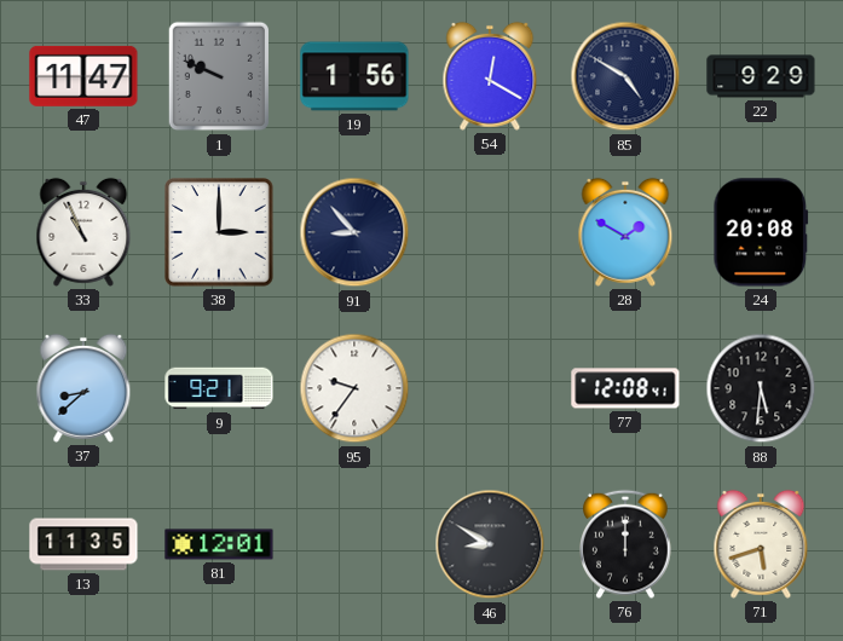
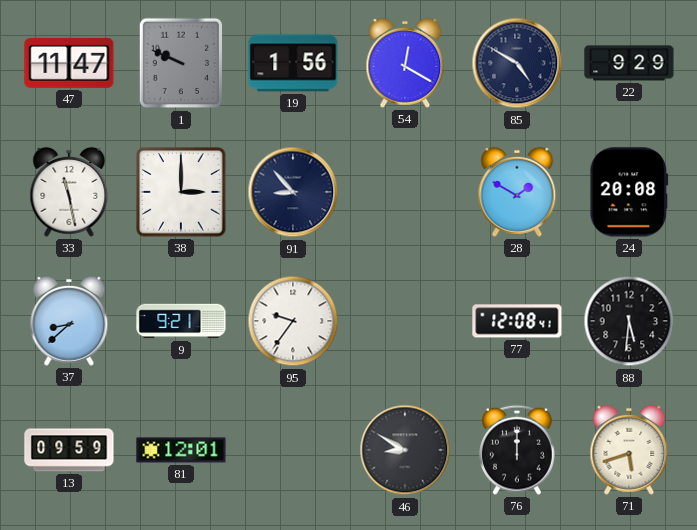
33: 10:56 -> 11:28 (69, 192)
13: 11:35 -> 09:59 (69, 450)
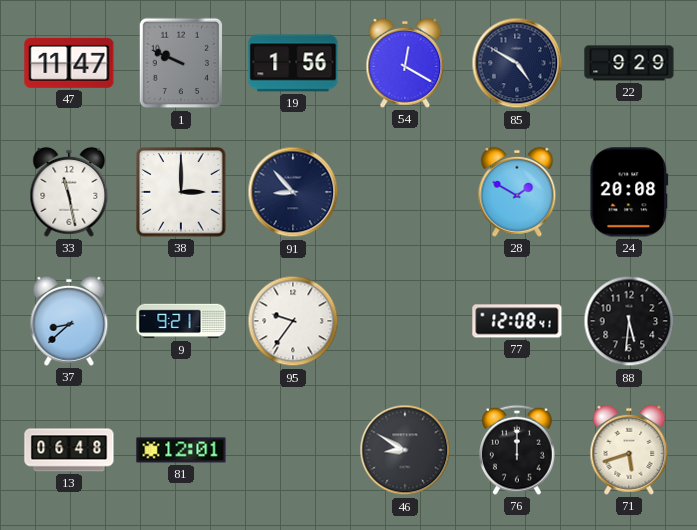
13: 09:59 -> 06:48 (69, 450)
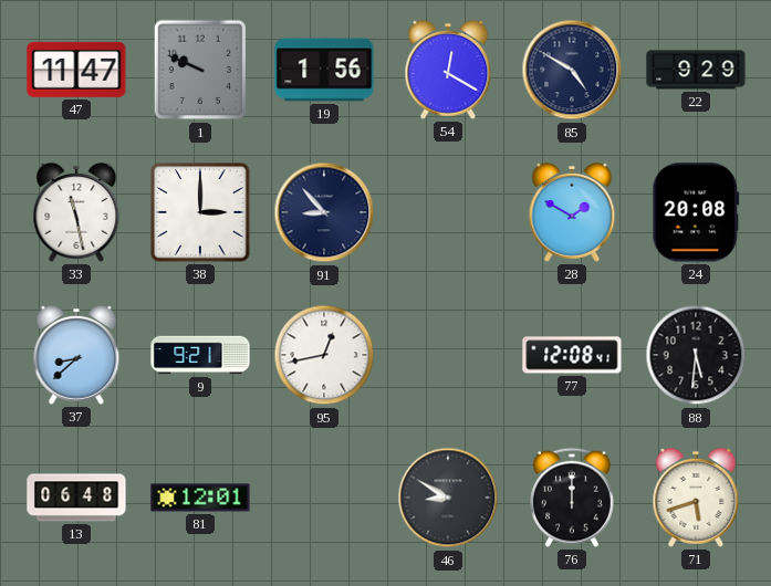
95: 9:36 -> 12:43 (324, 355)
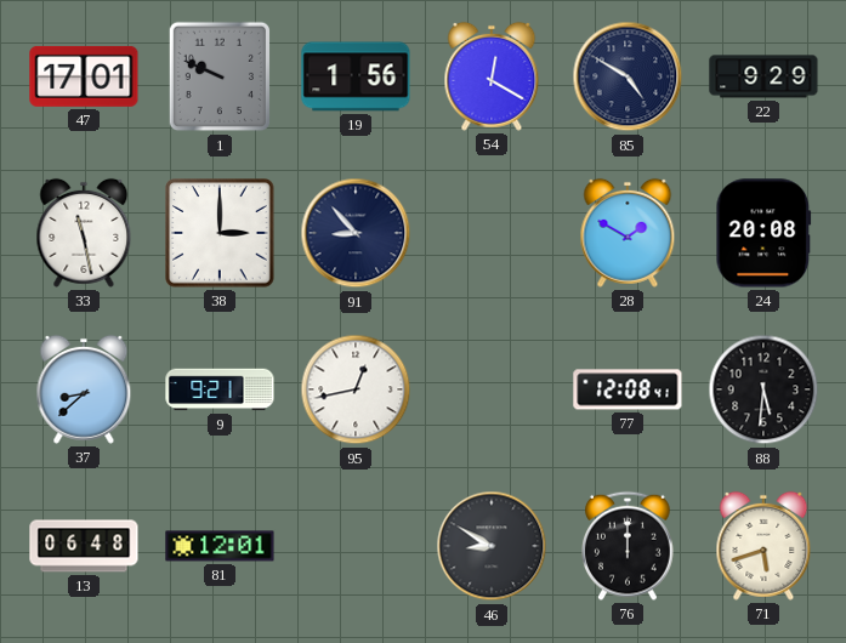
47: 11:47 -> 17:01 (84, 76)
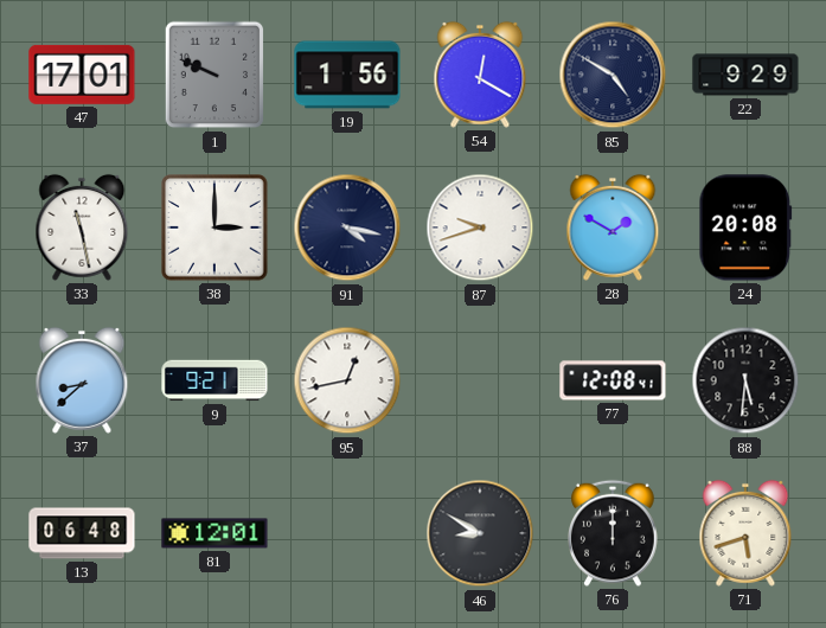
91: 8:53 -> 4:17 (347, 228)
87: none -> 9:42 (480, 228)
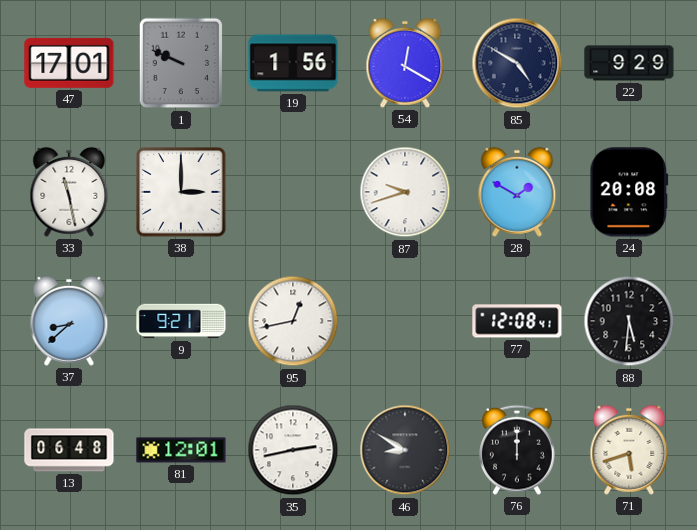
91: 4:17 -> none (347, 228)
35: none -> 2:43 (293, 450)
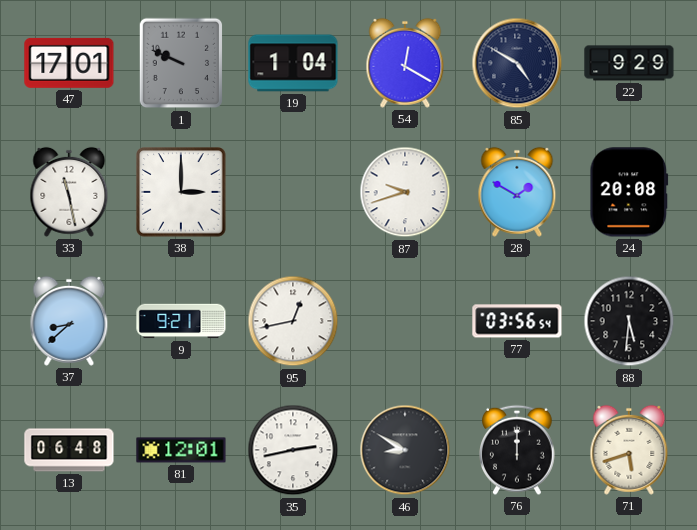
19: 1:56 -> 1:04 (293, 63)
77: 12:08 -> 03:56 (517, 321)
